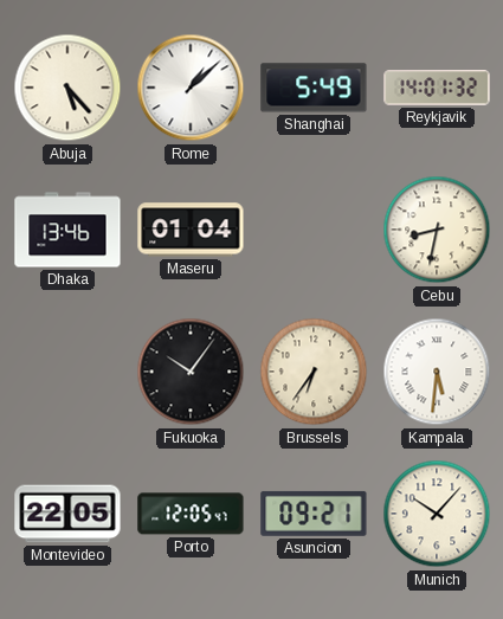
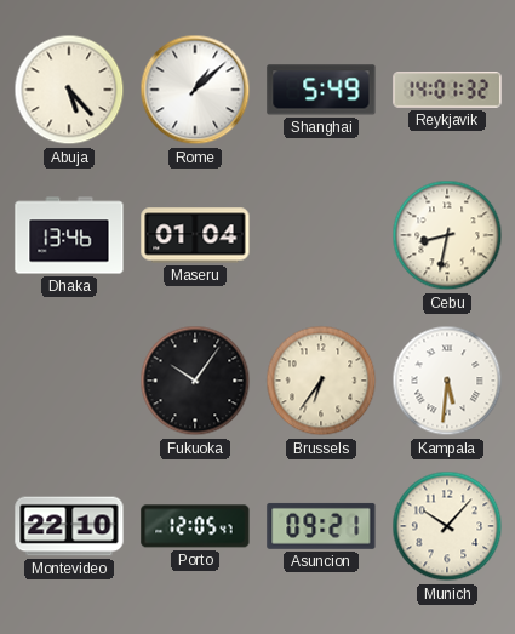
Montevideo: 22:05 -> 22:10 (69, 526)
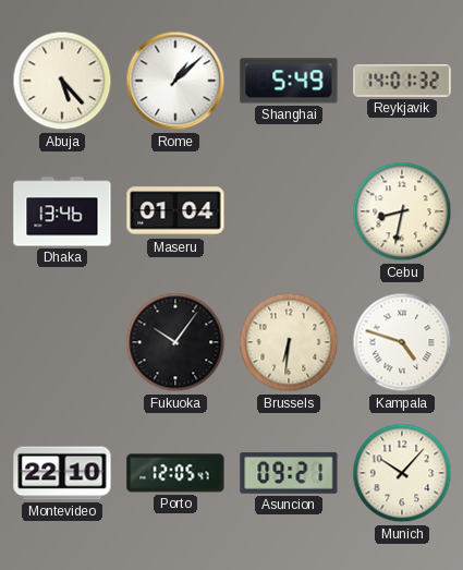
Brussels: 6:36 -> 6:31 (289, 342)
Kampala: 5:31 -> 4:48 (402, 342)
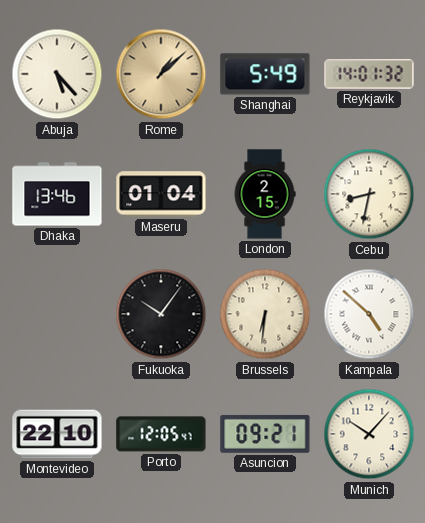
Rome dial: white -> champagne (161, 74)
London: none -> 2:15 (265, 194)
Kampala: 4:48 -> 4:52 (369, 314)
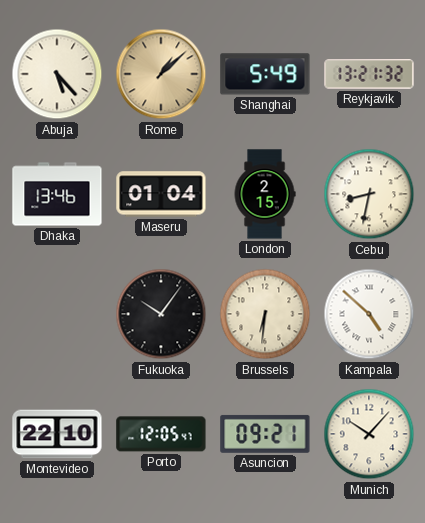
Reykjavik: 14:01 -> 13:21 (369, 74)
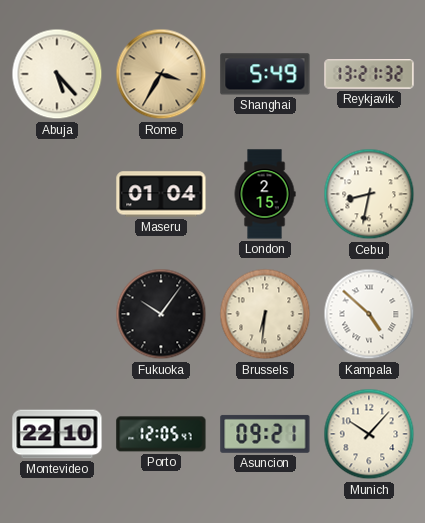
Rome: 1:08 -> 3:35 (161, 74)
Dhaka: 13:46 -> none (57, 194)
